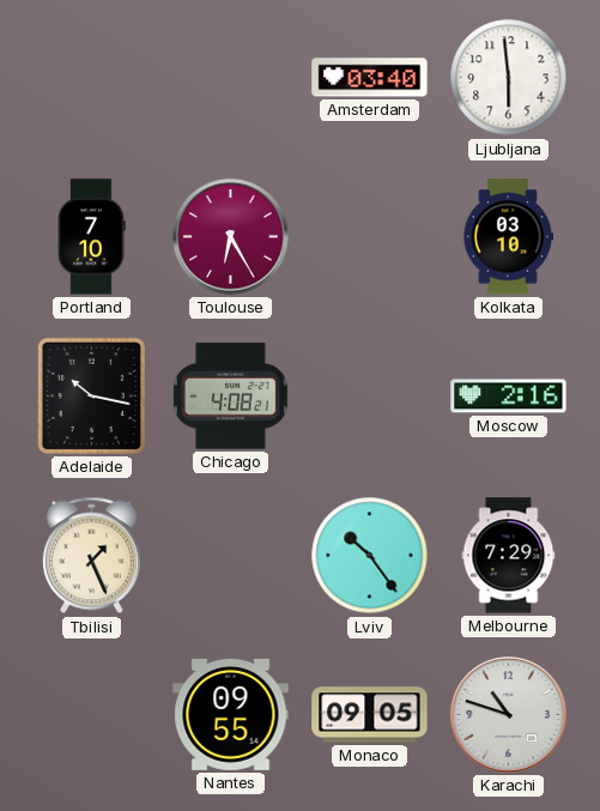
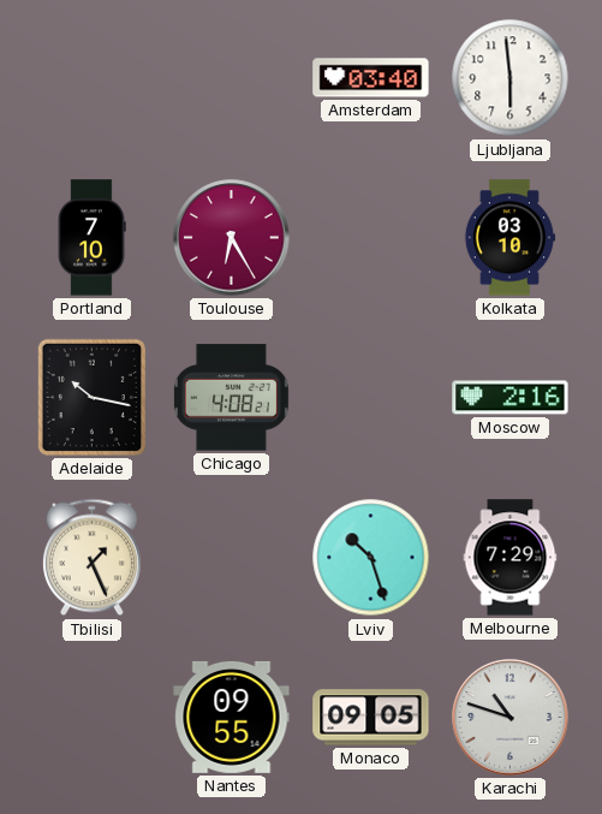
Lviv: 10:24 -> 10:27 (371, 558)
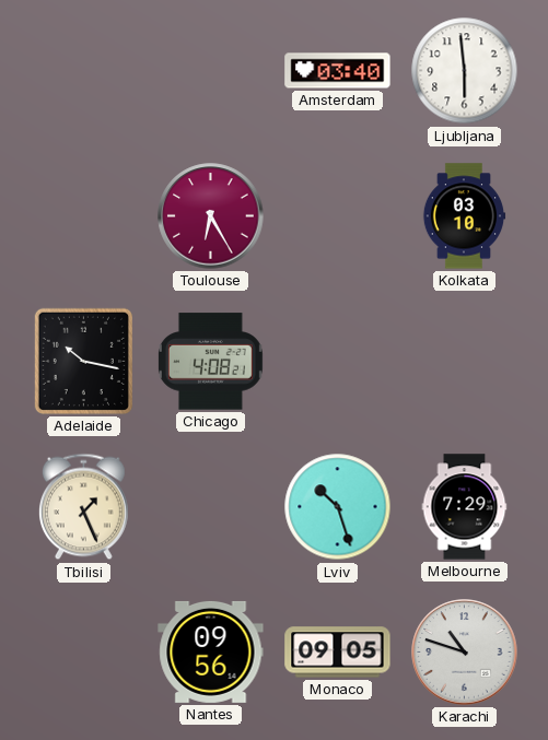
Portland: 7:10 -> none (91, 238)
Moscow: 2:16 -> none (511, 398)
Nantes: 09:55 -> 09:56 (211, 651)
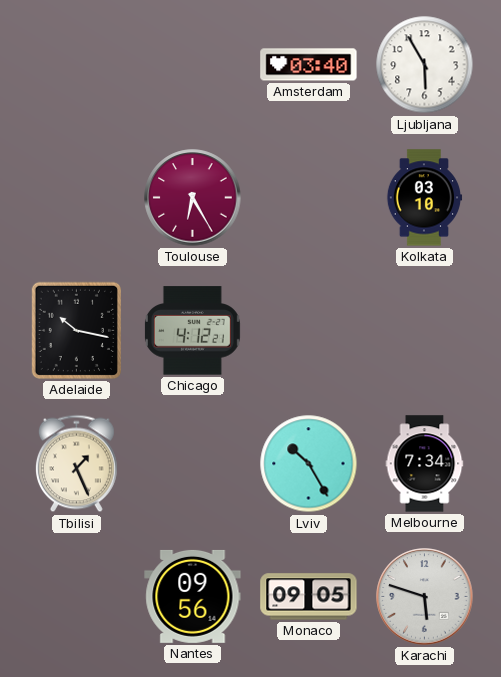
Ljubljana: 5:59 -> 5:55 (425, 65)
Chicago: 4:08 -> 4:12 (192, 331)
Lviv: 10:27 -> 10:25 (309, 464)
Melbourne: 7:29 -> 7:34 (425, 464)
Karachi: 10:48 -> 5:48 (425, 597)
